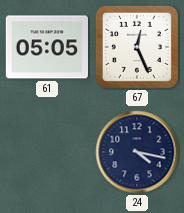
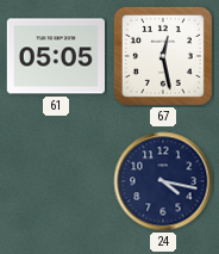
67: 12:26 -> 12:28 (163, 56)
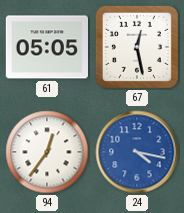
94: none -> 12:36 (47, 152)
24 dial: navy -> blue (137, 152)
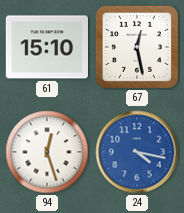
61: 05:05 -> 15:10 (46, 47)
94: 12:36 -> 12:27 (47, 152)
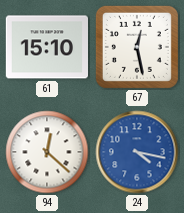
94: 12:27 -> 12:22 (47, 152)
